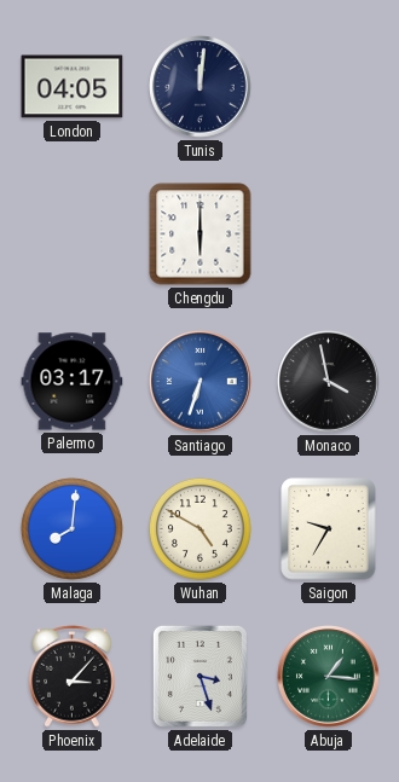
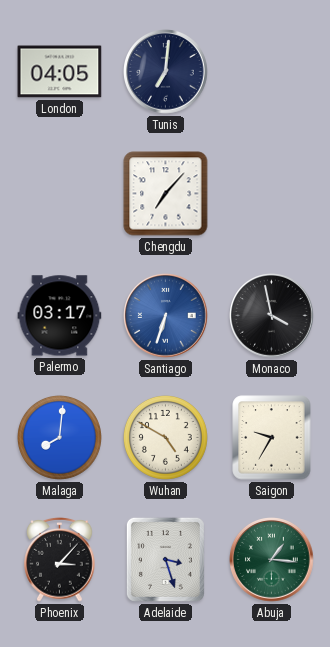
Tunis: 12:01 -> 7:01 (166, 72)
Chengdu: 6:00 -> 7:07 (166, 194)
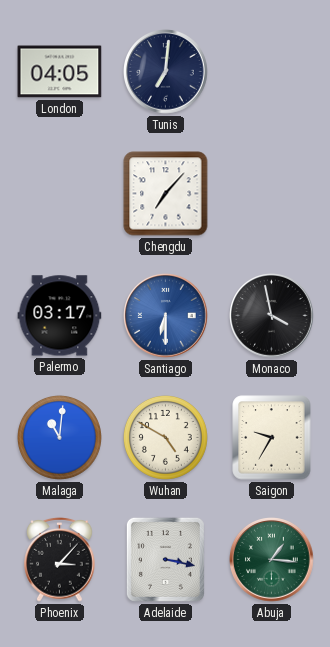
Santiago: 6:33 -> 6:30 (166, 316)
Malaga: 8:01 -> 11:01 (59, 437)
Adelaide: 3:27 -> 3:17 (165, 559)
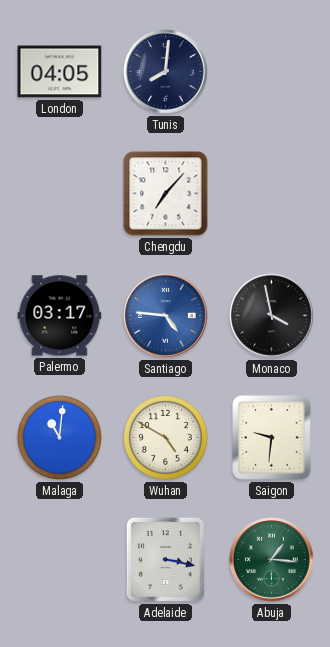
Tunis: 7:01 -> 8:01 (166, 72)
Santiago: 6:30 -> 4:46 (166, 316)
Saigon: 9:35 -> 9:31 (272, 438)
Phoenix: 3:07 -> none (60, 559)
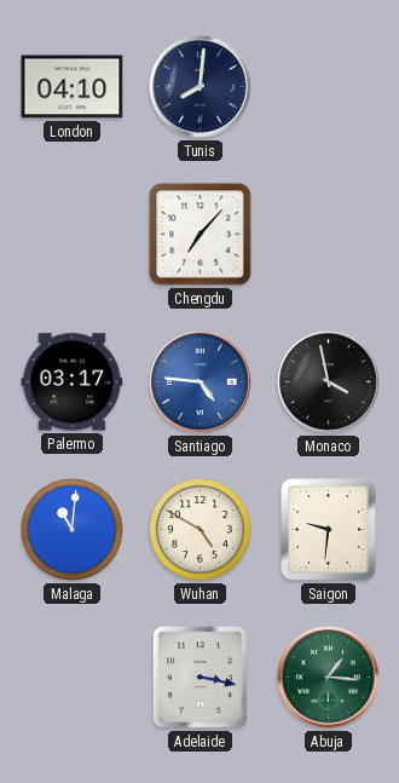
London: 04:05 -> 04:10 (73, 87)
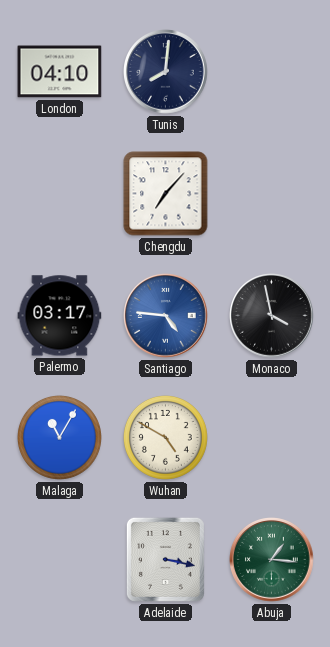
Malaga: 11:01 -> 11:05 (59, 437)
Saigon: 9:31 -> none (329, 530)
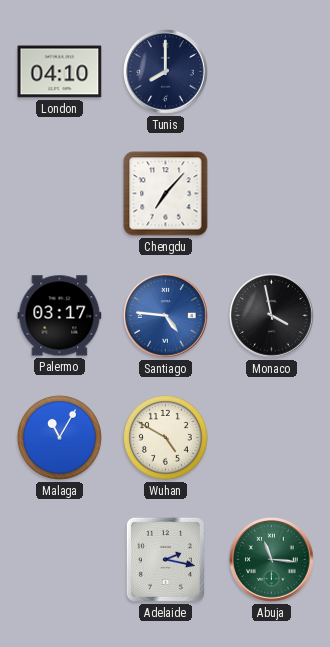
Tunis: 8:01 -> 8:00 (166, 72)
Adelaide: 3:17 -> 2:17 (165, 559)
Abuja: 1:16 -> 11:16 (272, 560)
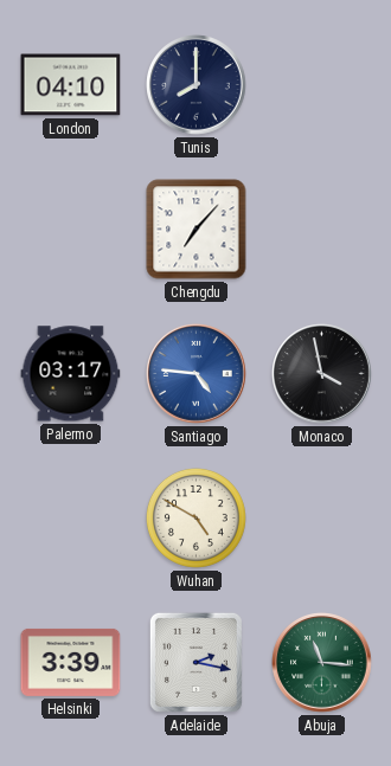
Malaga: 11:05 -> none (59, 437)
Helsinki: none -> 3:39 (71, 662)
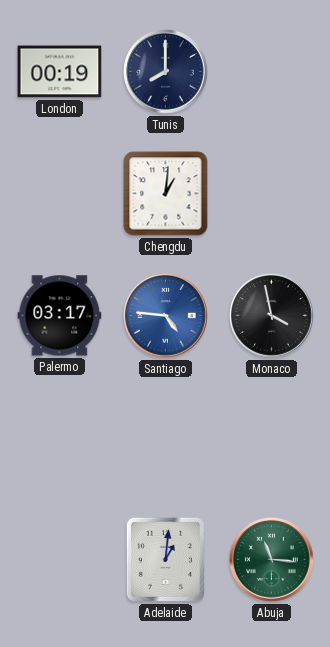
London: 04:10 -> 00:19 (60, 72)
Chengdu: 7:07 -> 1:01 (166, 194)
Wuhan: 4:50 -> none (195, 517)
Helsinki: 3:39 -> none (71, 662)
Adelaide: 2:17 -> 1:01 (165, 559)
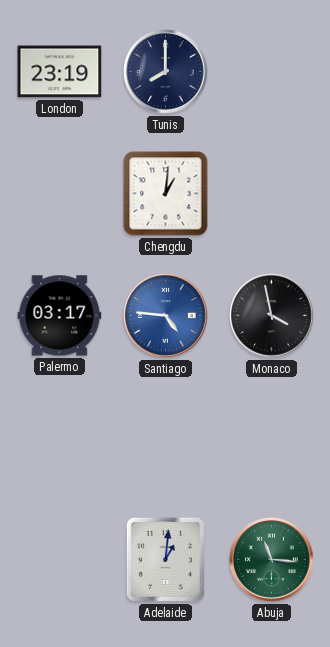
London: 00:19 -> 23:19 (60, 72)
